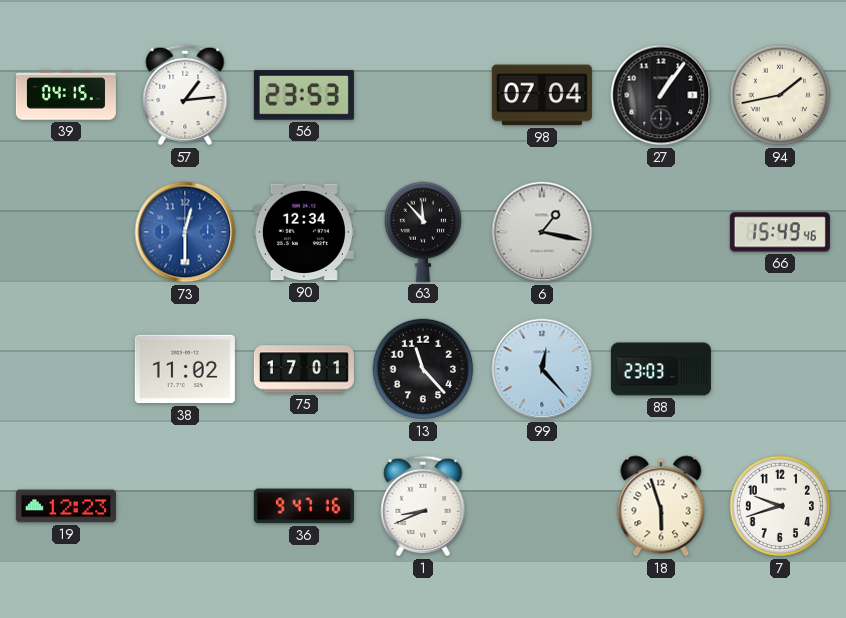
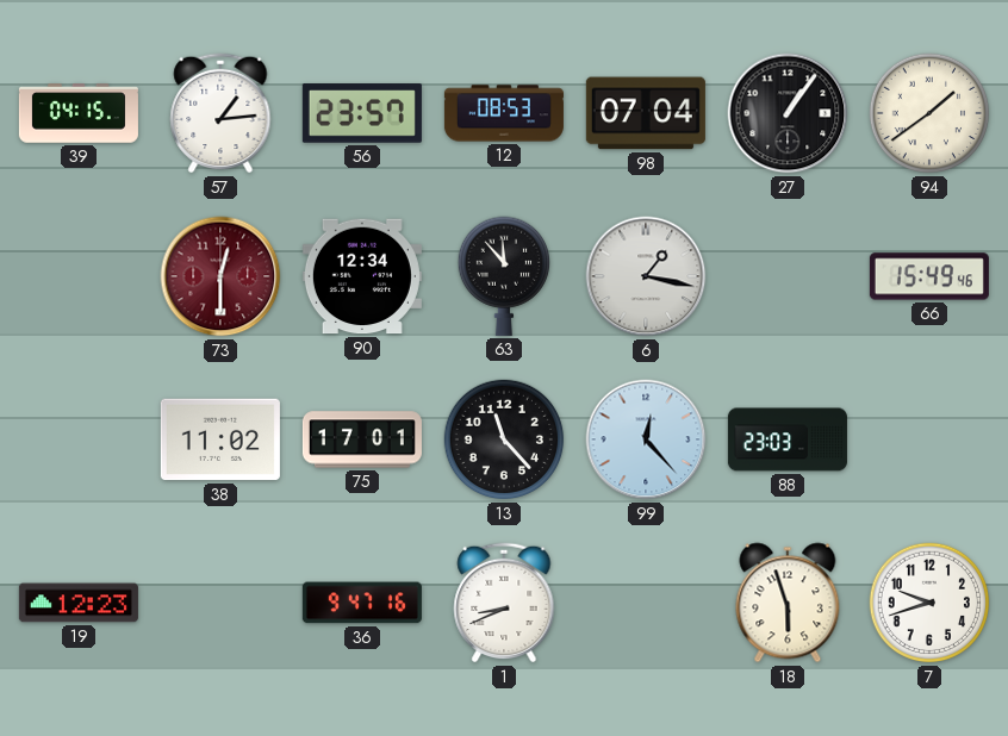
56: 23:53 -> 23:57 (362, 113)
12: none -> 08:53 (504, 113)
94: 1:43 -> 1:39 (929, 113)
73 dial: blue -> burgundy (220, 276)
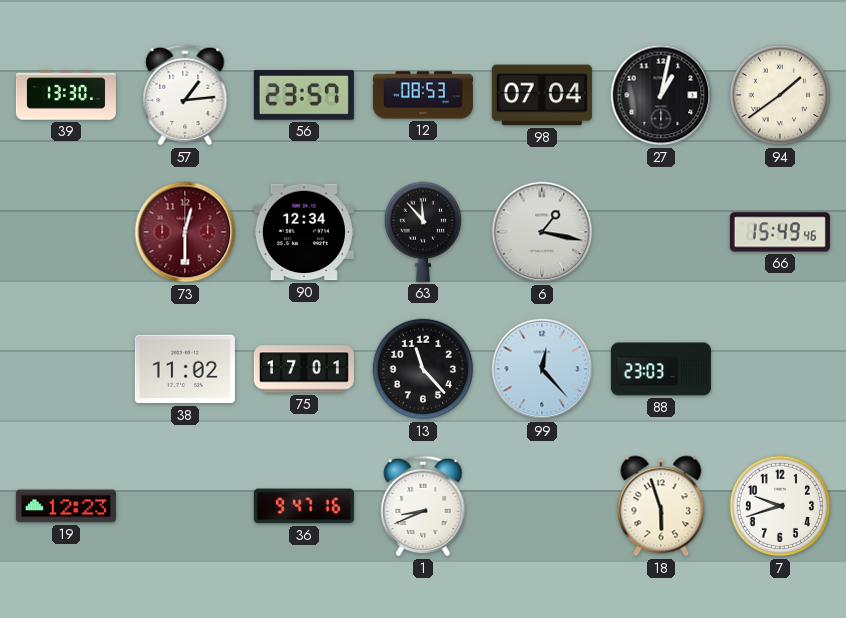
39: 04:15 -> 13:30 (66, 95)
27: 1:06 -> 1:02 (661, 95)
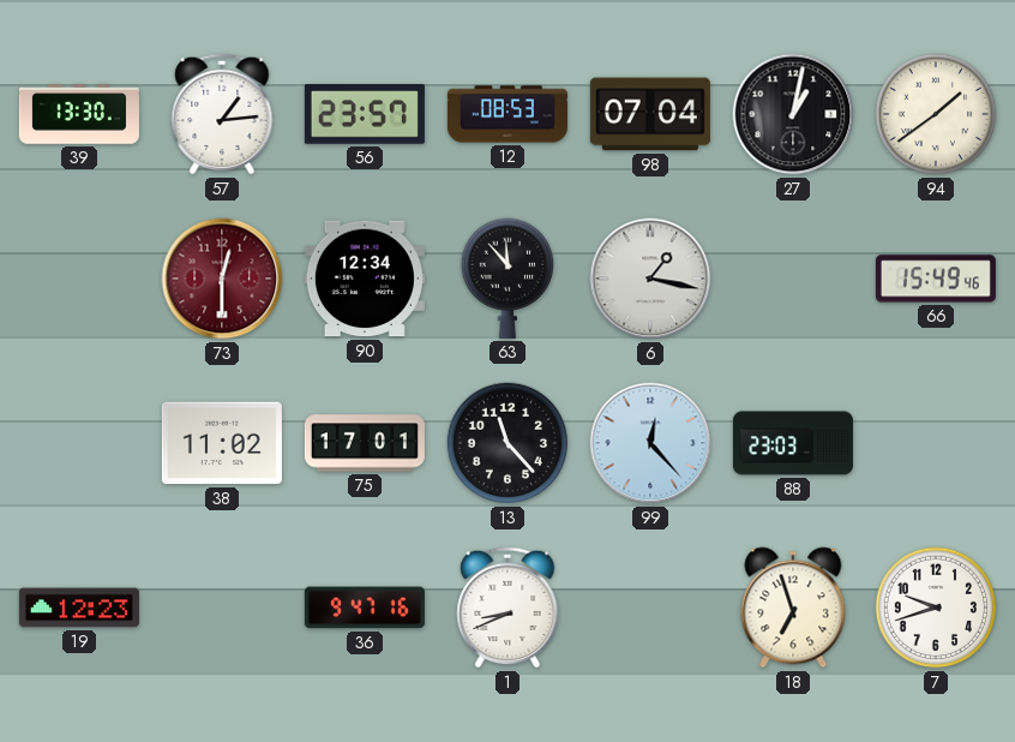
18: 5:57 -> 6:57 (793, 608)
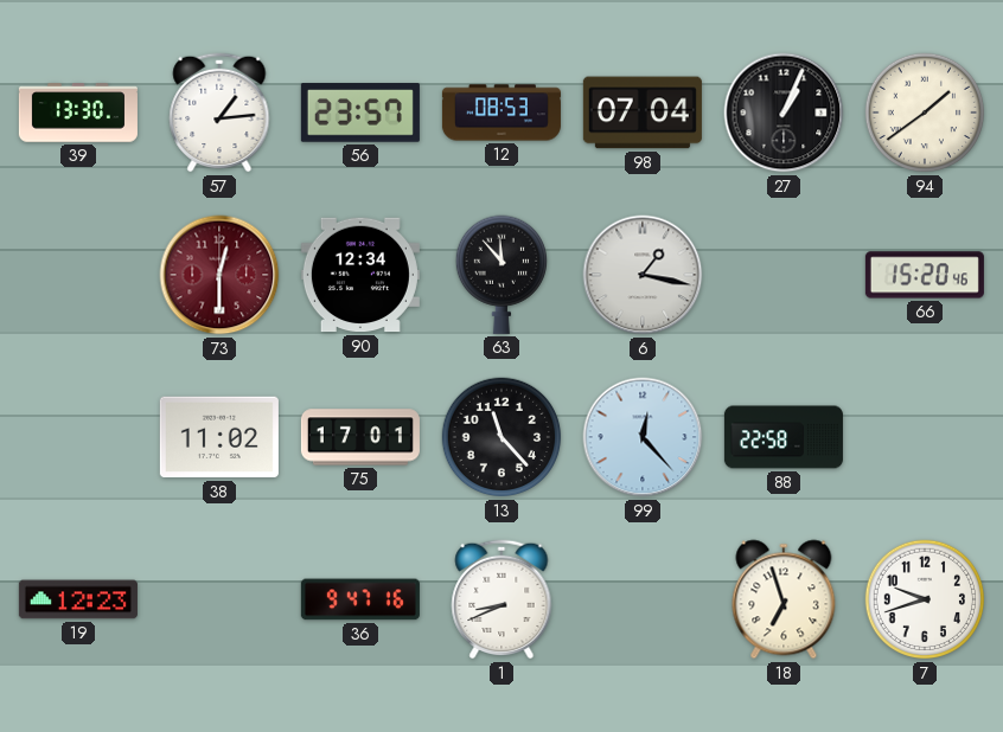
27: 1:02 -> 1:04 (784, 113)
66: 15:49 -> 15:20 (925, 275)
88: 23:03 -> 22:58 (784, 437)
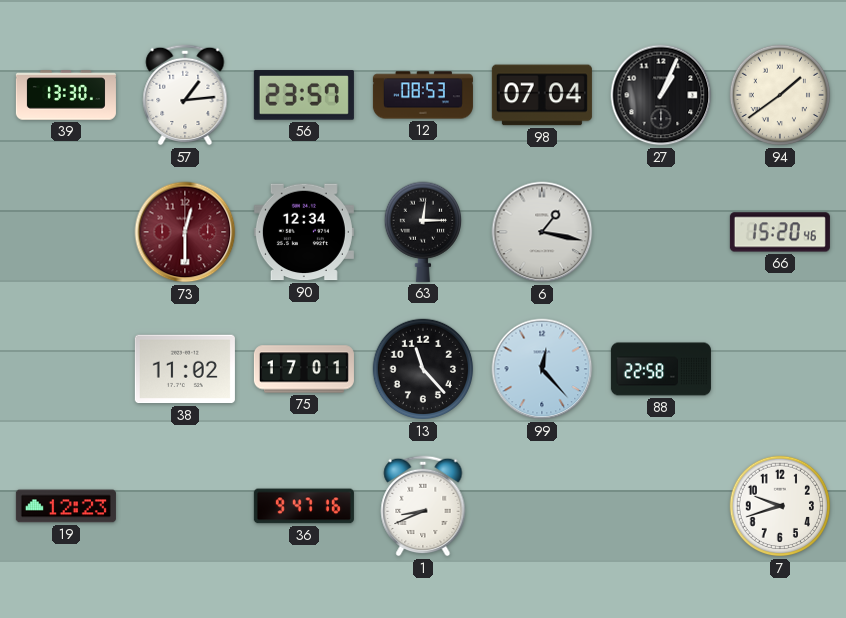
63: 11:53 -> 12:15 (422, 232)
18: 6:57 -> none (784, 599)
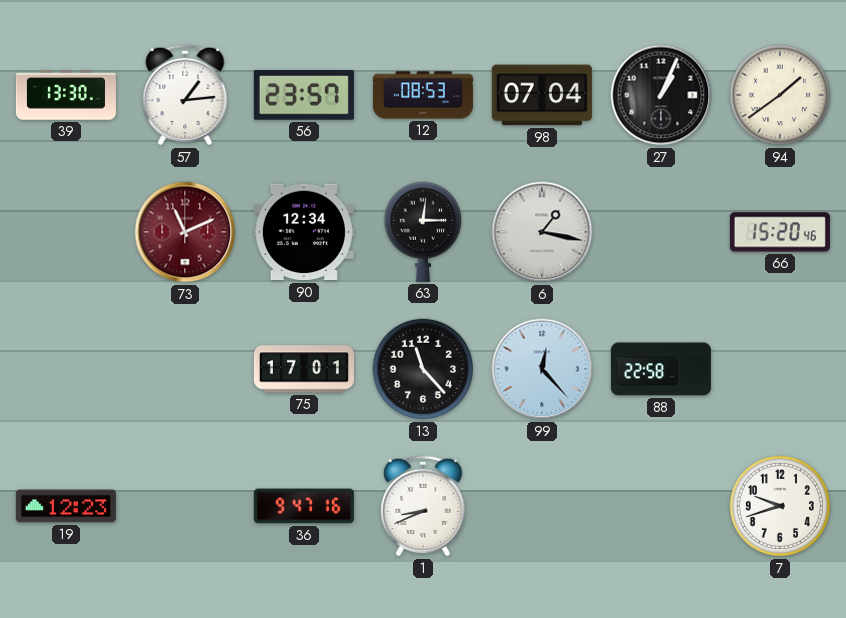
73: 12:30 -> 11:11 (185, 232)
38: 11:02 -> none (185, 369)
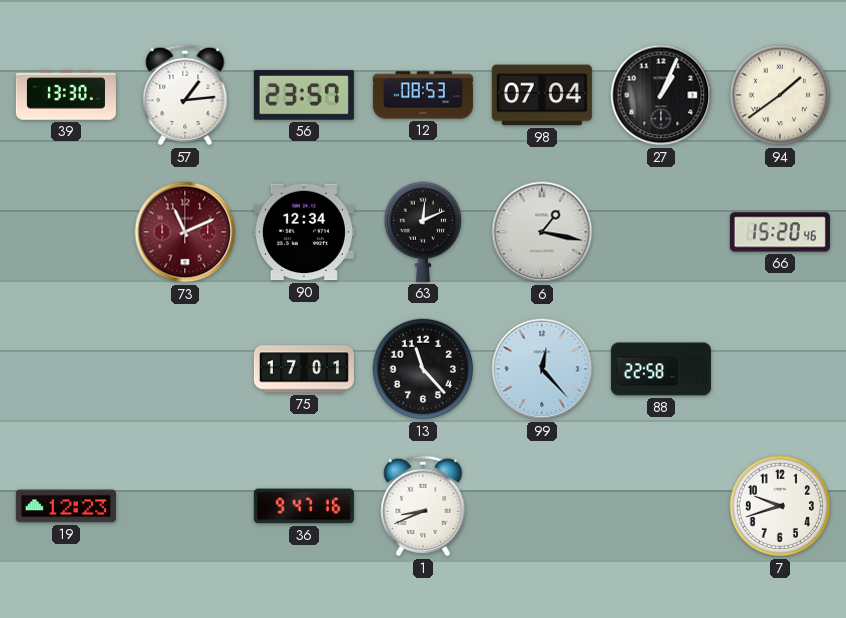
63: 12:15 -> 12:11 (422, 232)
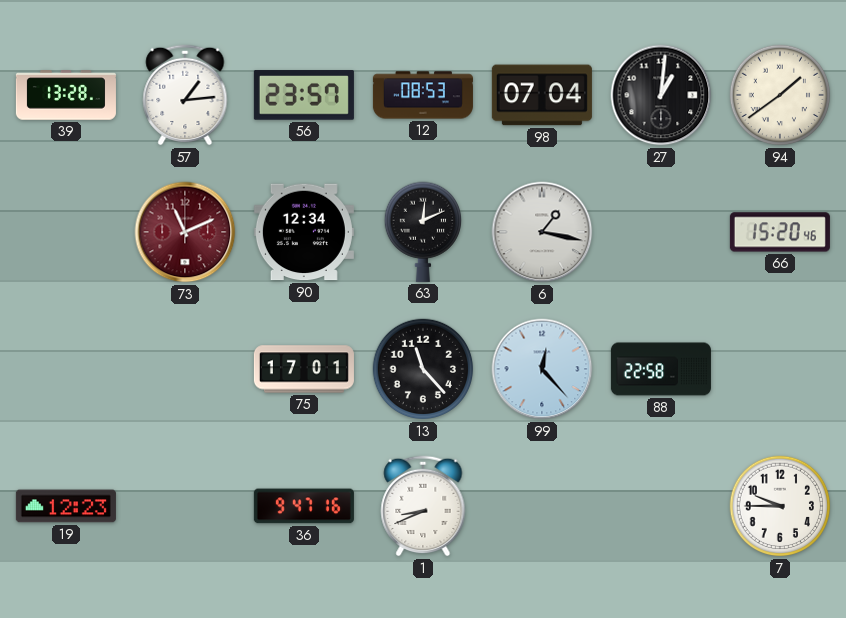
39: 13:30 -> 13:28 (66, 95)
27: 1:04 -> 1:01 (661, 95)
7: 9:42 -> 9:45 (780, 506)
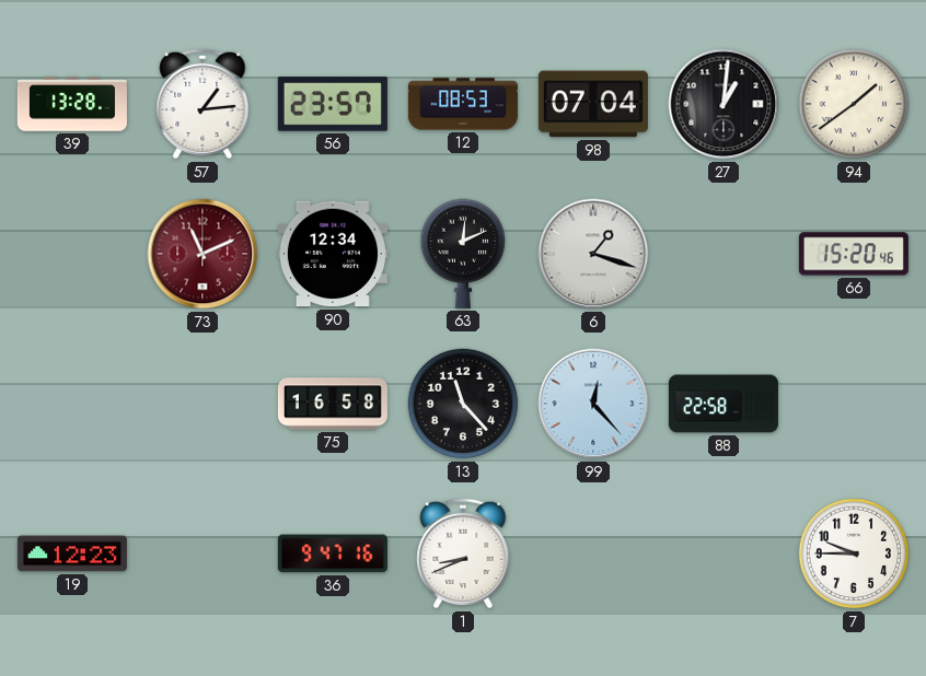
6: 1:17 -> 1:18 (593, 254)
75: 17:01 -> 16:58 (333, 404)
